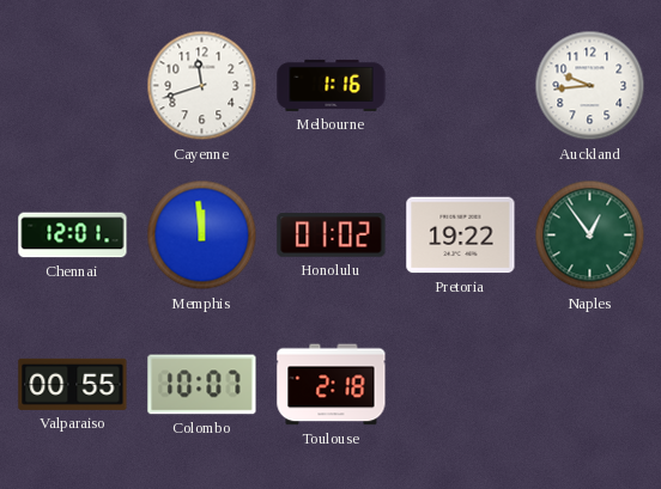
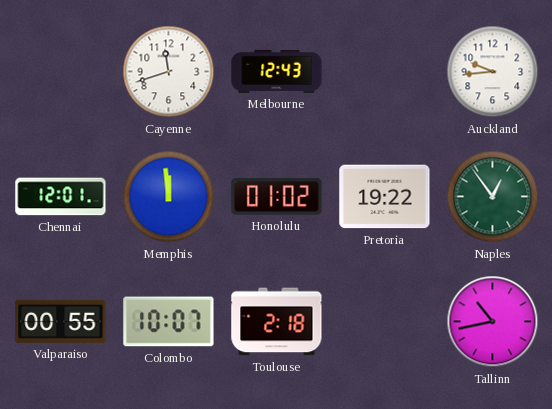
Melbourne: 1:16 -> 12:43 (277, 71)
Tallinn: none -> 10:43 (493, 322)
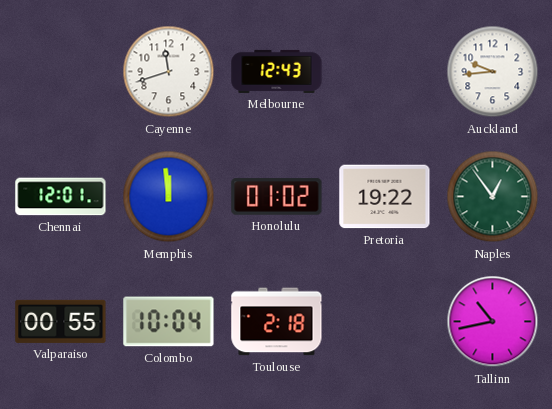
Colombo: 10:07 -> 10:04 (169, 322)
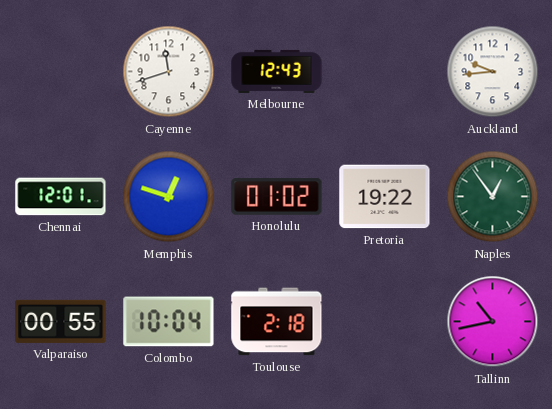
Memphis: 11:59 -> 12:48 (169, 197)
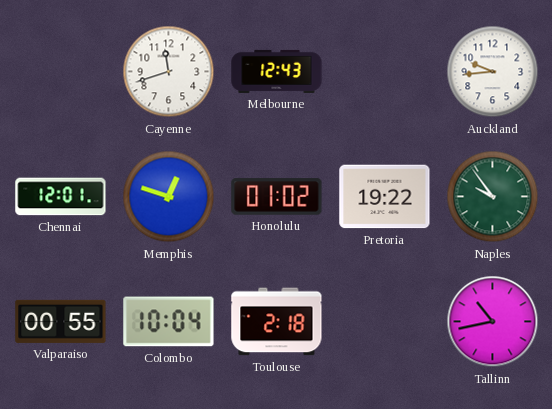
Naples: 12:54 -> 9:54 (493, 197)
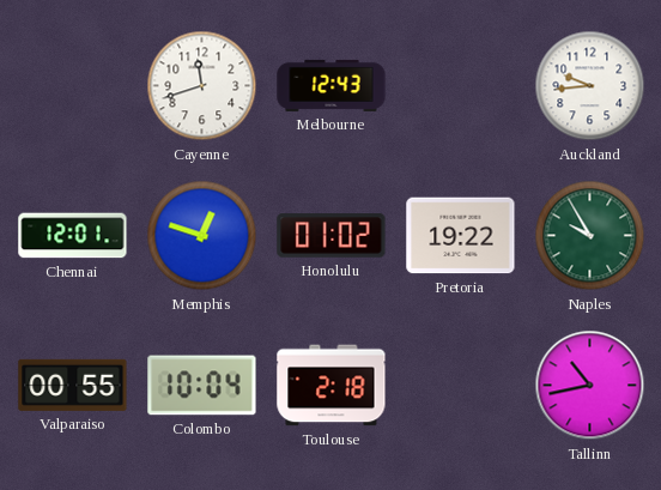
Naples: 9:54 -> 9:55 (590, 236)
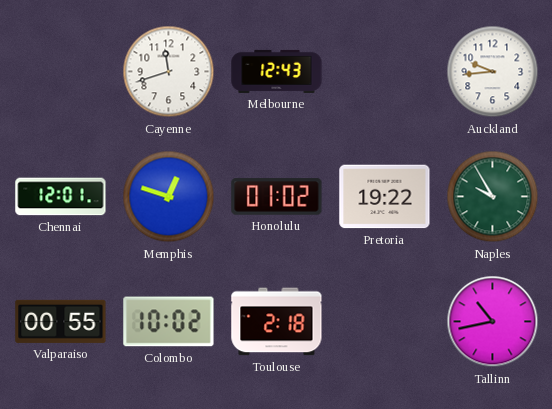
Colombo: 10:04 -> 10:02 (169, 322)
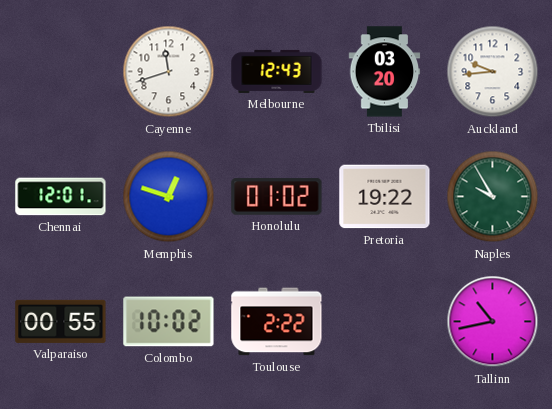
Tbilisi: none -> 03:20 (385, 72)
Toulouse: 2:18 -> 2:22 (277, 322)
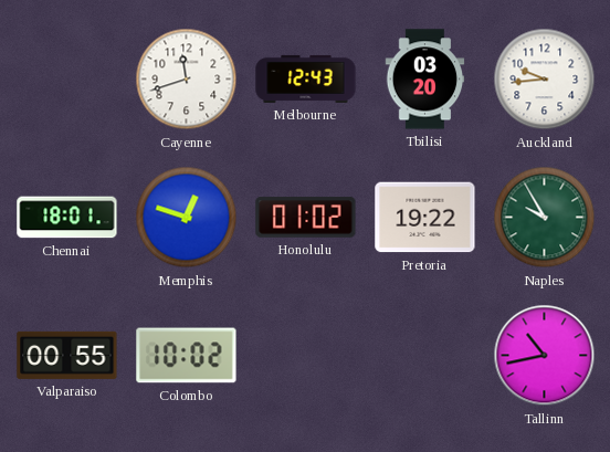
Chennai: 12:01 -> 18:01 (67, 218)
Toulouse: 2:22 -> none (277, 322)
